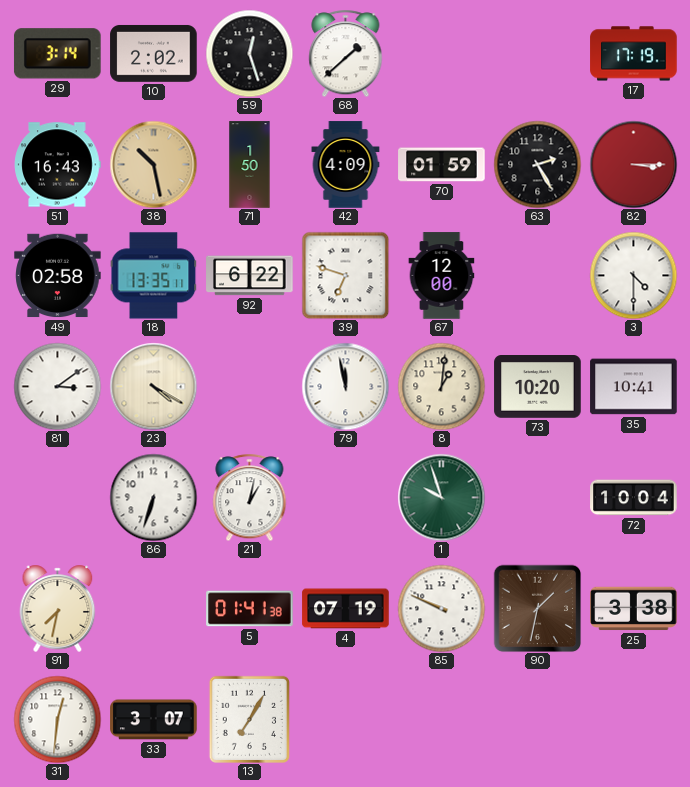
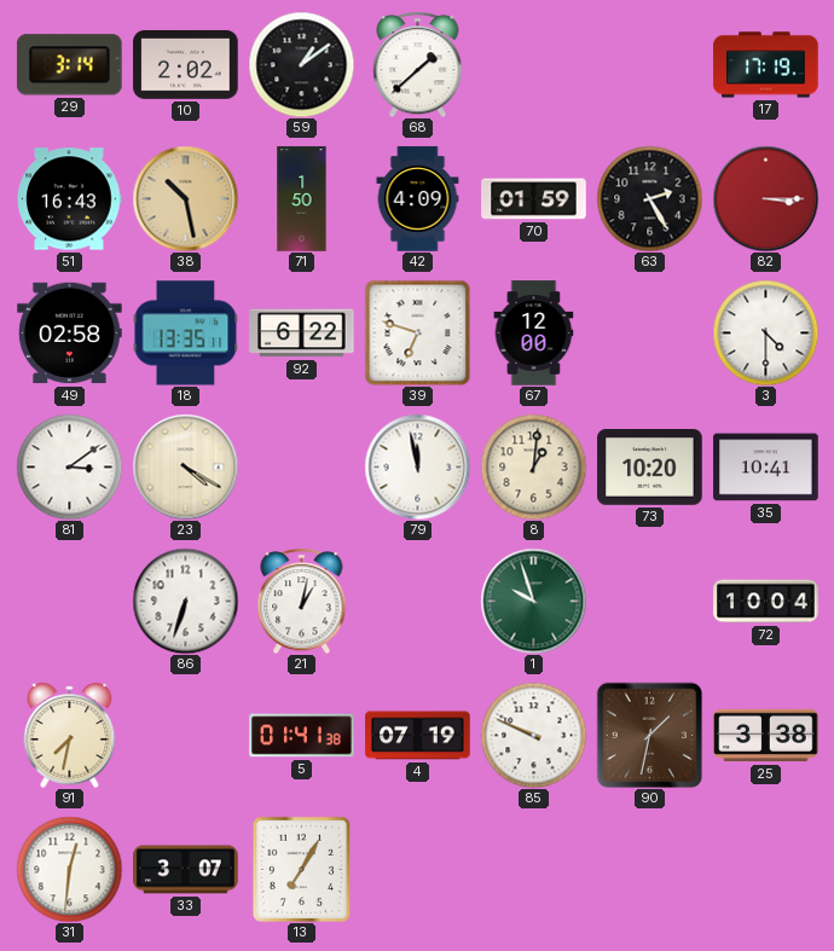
59: 12:27 -> 1:09 (301, 64)
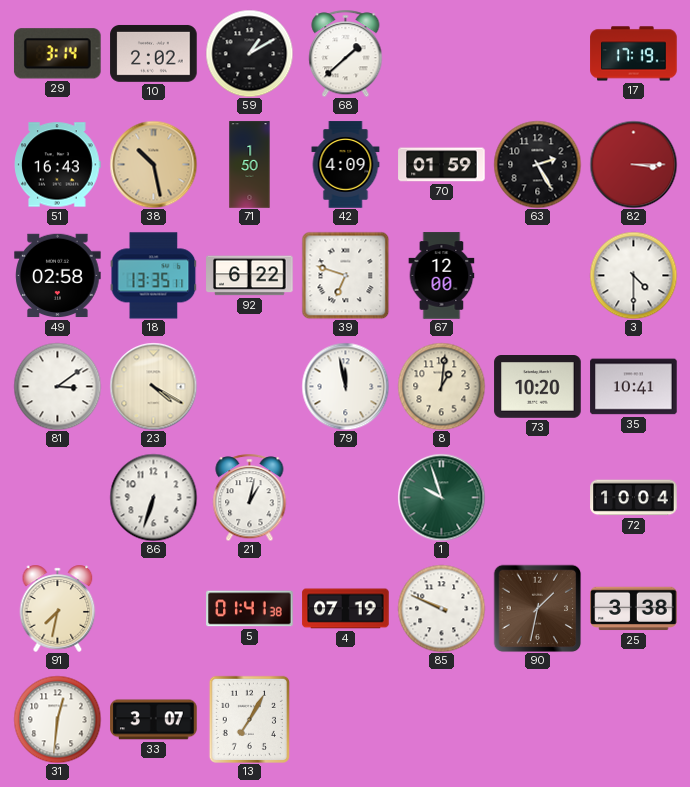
59: 1:09 -> 1:10 (249, 53)
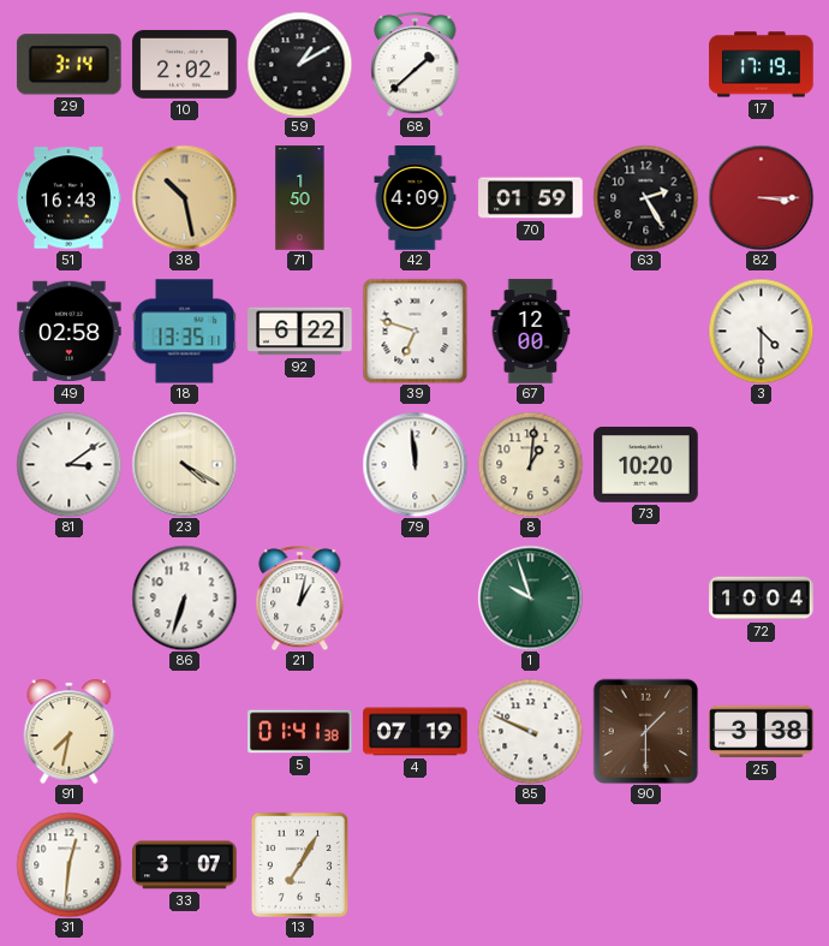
79: 11:58 -> 11:59 (415, 464)
35: 10:41 -> none (634, 387)
90: 1:32 -> 1:30 (645, 731)
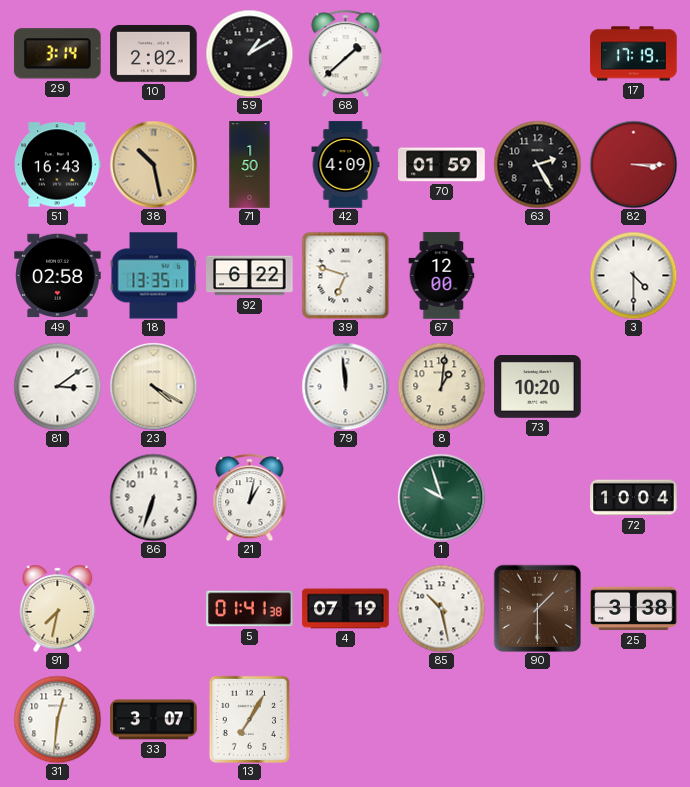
85: 9:49 -> 10:28 (441, 608)
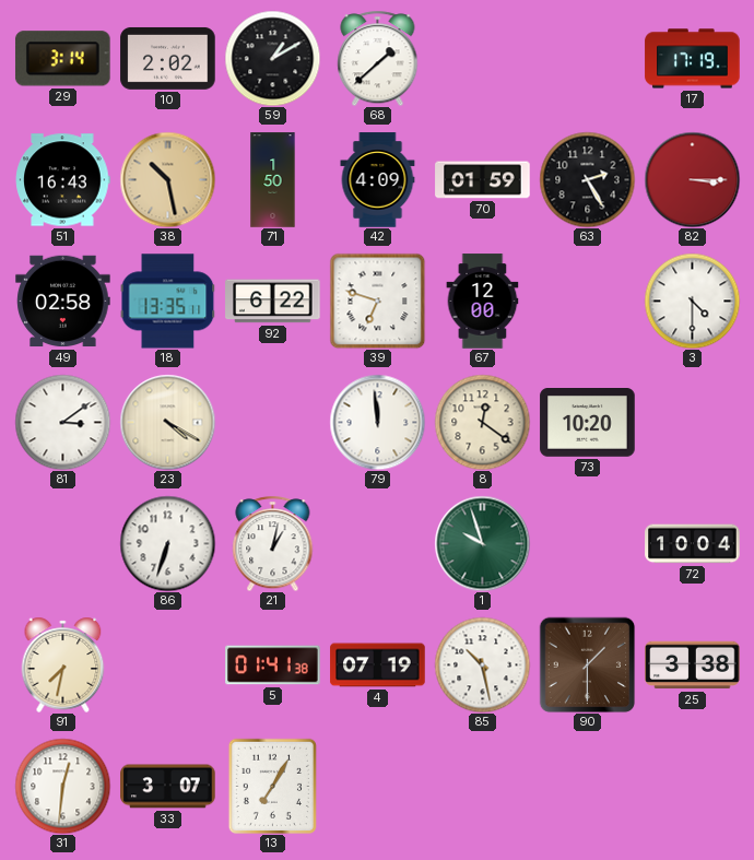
8: 1:01 -> 12:21 (482, 422)
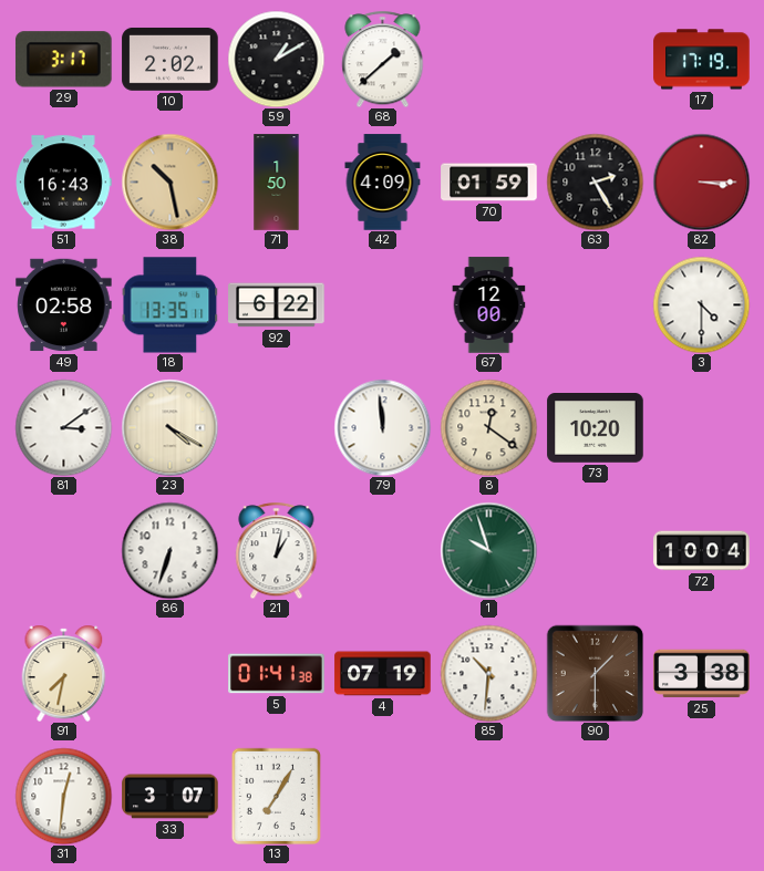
29: 3:14 -> 3:17 (63, 60)
39: 6:48 -> none (377, 301)
85: 10:28 -> 10:31 (488, 673)
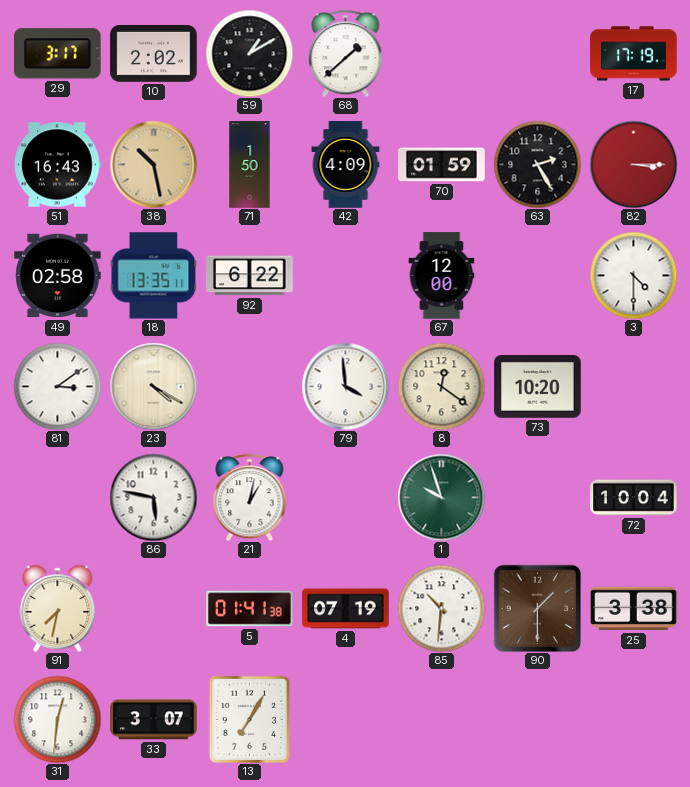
79: 11:59 -> 3:59 (345, 386)
86: 6:33 -> 5:47 (153, 497)
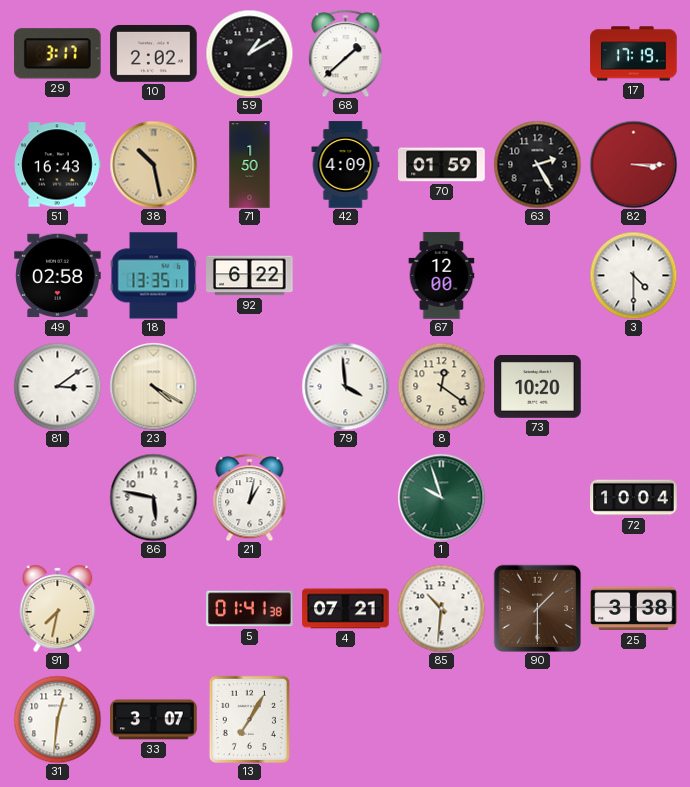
4: 07:19 -> 07:21 (346, 609)
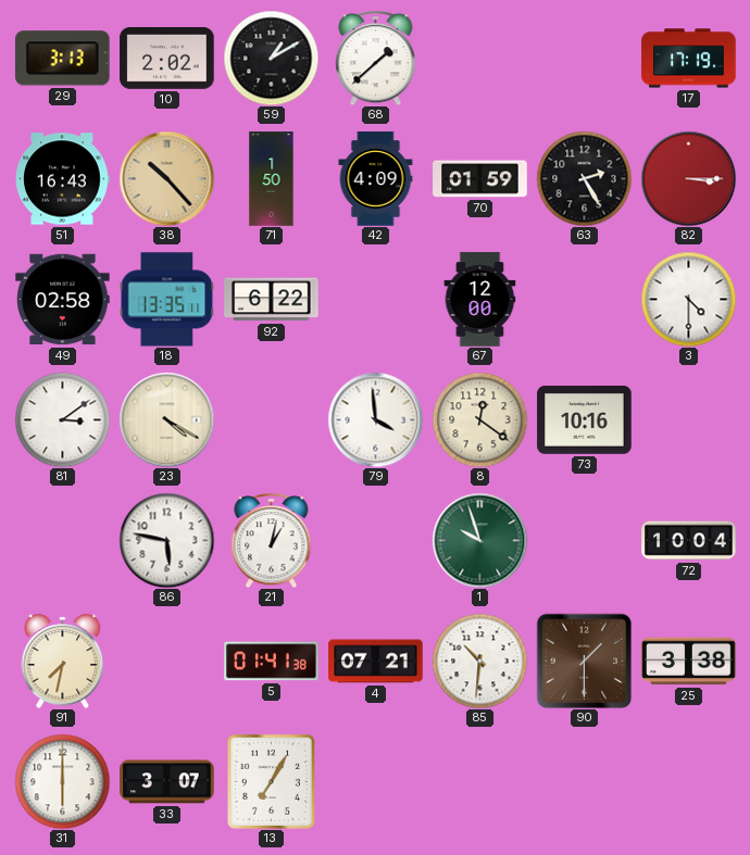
29: 3:17 -> 3:13 (62, 59)
38: 10:28 -> 10:23 (166, 178)
73: 10:20 -> 10:16 (585, 420)
31: 12:31 -> 6:00 (62, 781)
